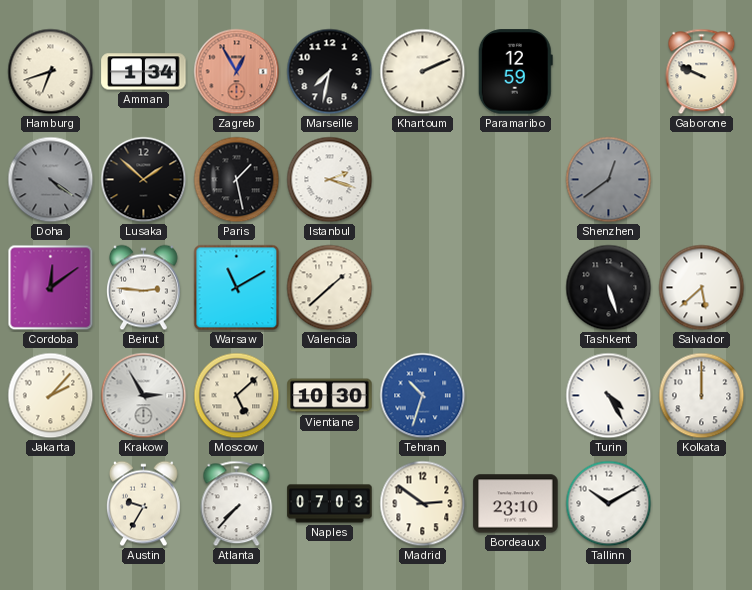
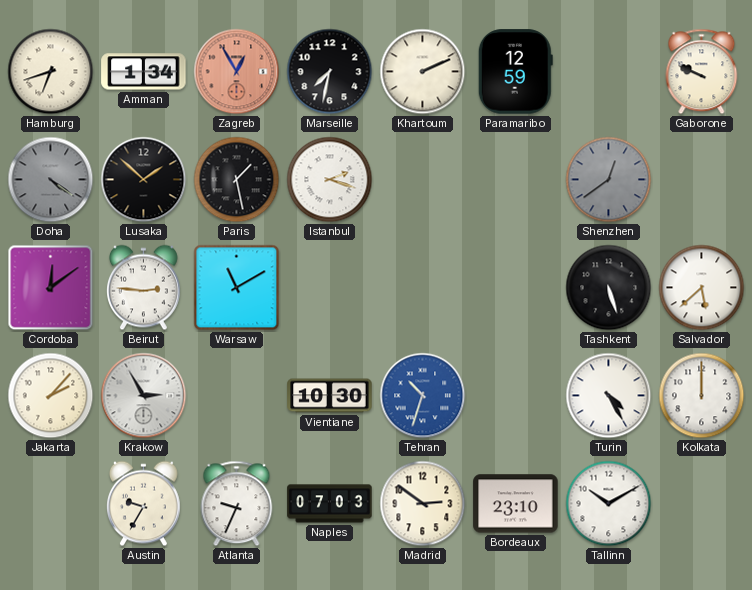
Valencia: 1:38 -> none (330, 288)
Moscow: 5:08 -> none (237, 396)
Atlanta: 7:37 -> 9:34 (237, 504)
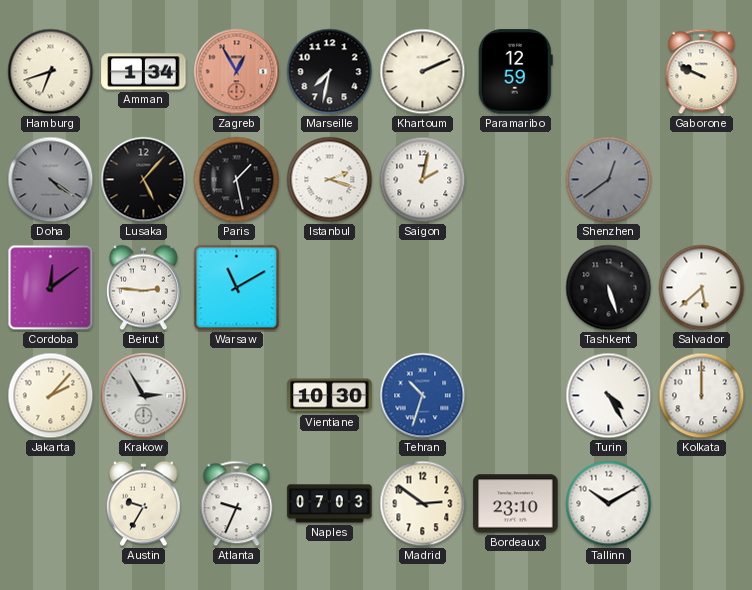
Lusaka: 1:52 -> 5:07 (144, 180)
Saigon: none -> 2:02 (423, 180)
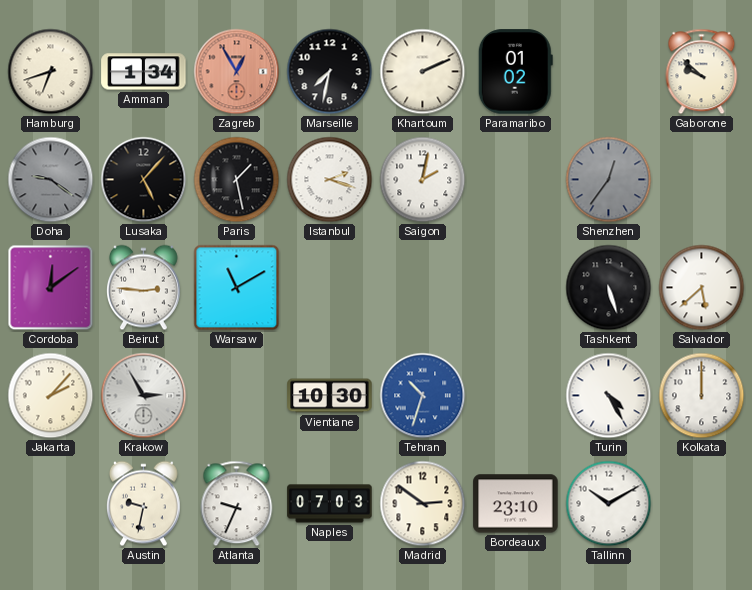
Paramaribo: 12:59 -> 01:02 (515, 72)
Gaborone: 9:49 -> 9:52 (702, 72)
Doha: 4:21 -> 9:21 (51, 180)
Shenzhen: 12:39 -> 12:36 (609, 180)
Austin: 9:35 -> 9:32 (143, 504)
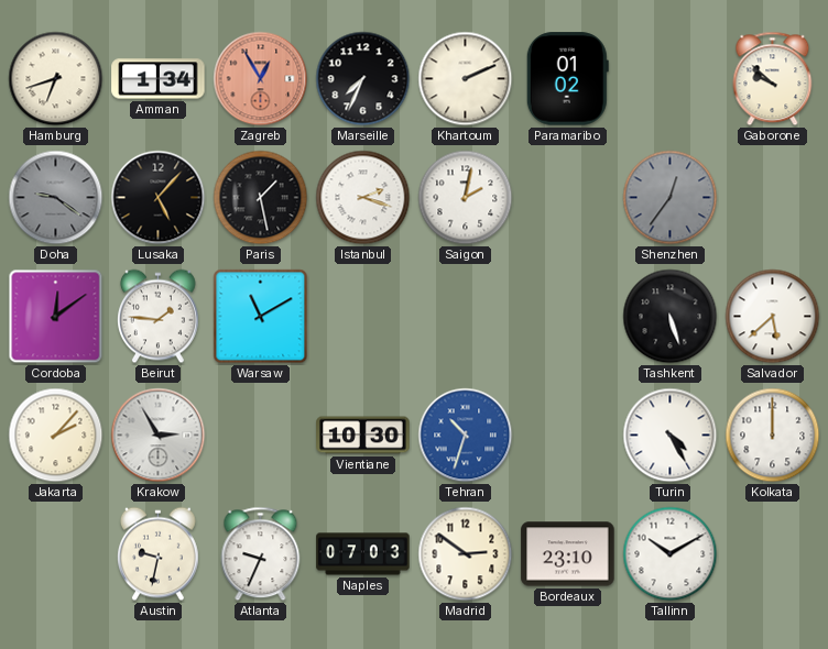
Marseille: 7:32 -> 7:34 (363, 79)
Beirut: 2:46 -> 1:46 (157, 317)
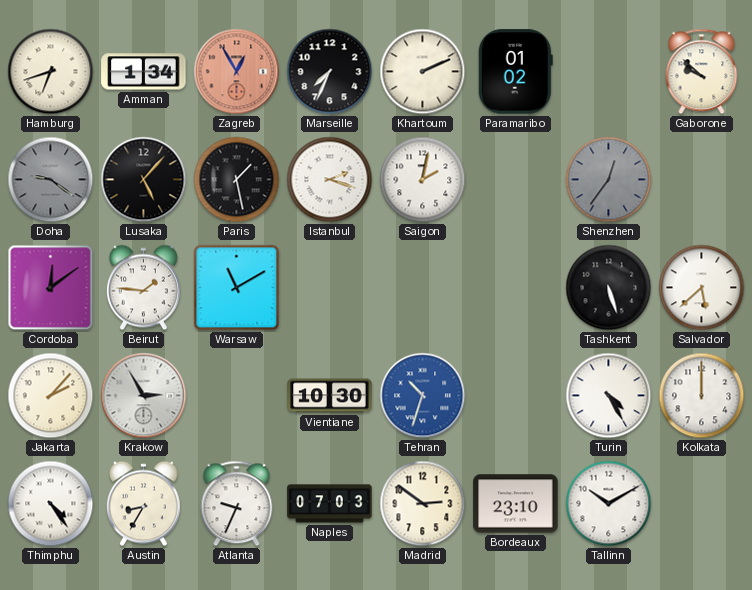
Thimphu: none -> 4:24 (51, 504)
Austin: 9:32 -> 8:35 (143, 504)
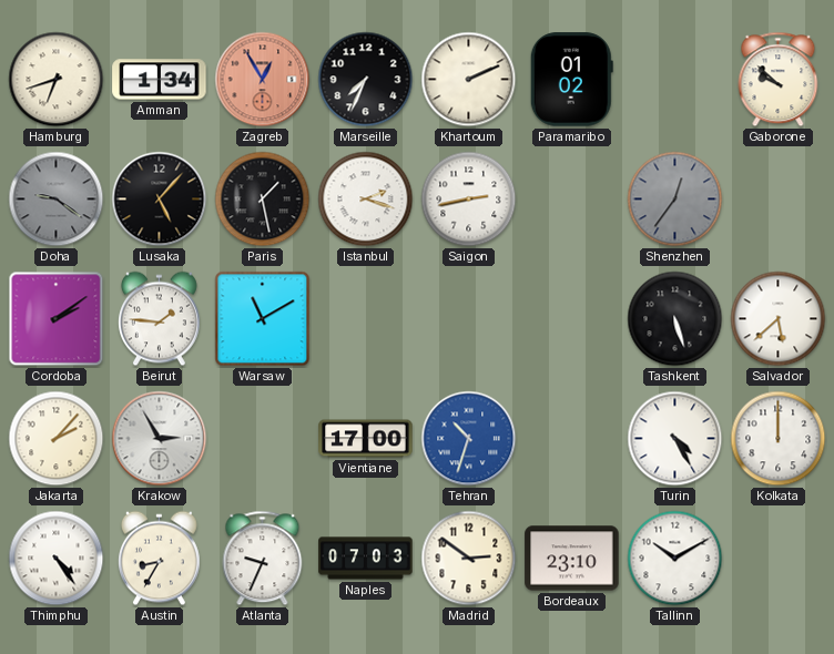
Saigon: 2:02 -> 2:43 (469, 200)
Cordoba: 12:09 -> 2:09 (57, 319)
Vientiane: 10:30 -> 17:00 (366, 439)
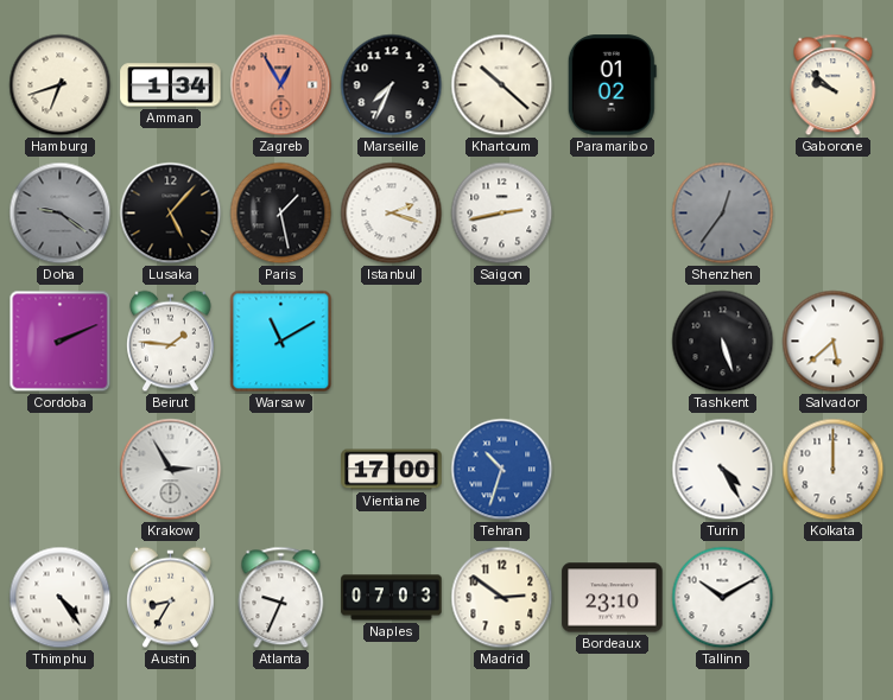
Khartoum: 2:11 -> 10:22 (502, 85)
Cordoba: 2:09 -> 2:11 (61, 342)
Jakarta: 2:07 -> none (57, 439)
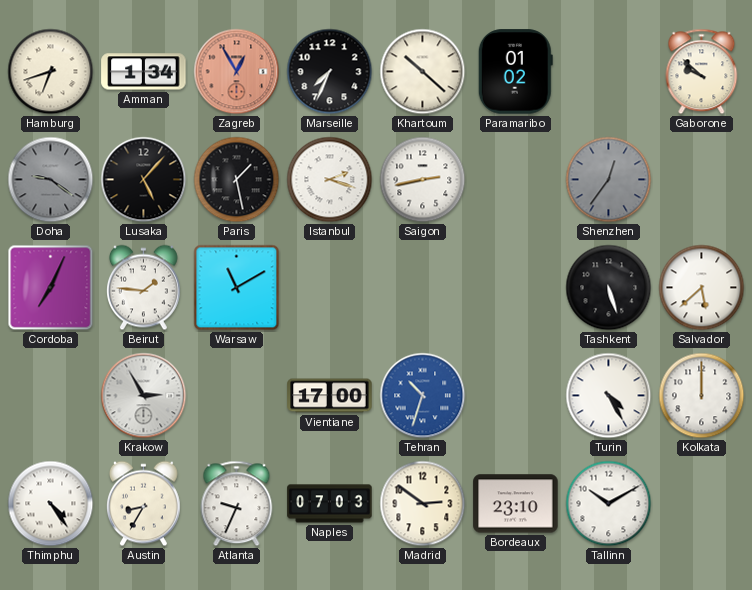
Cordoba: 2:11 -> 7:04 (51, 288)
